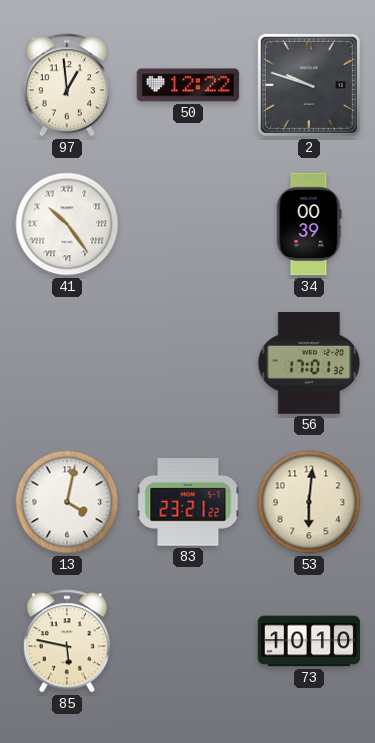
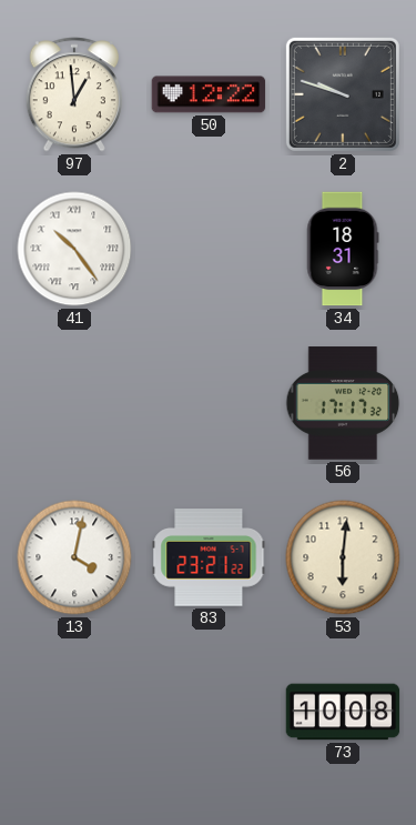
34: 00:39 -> 18:31 (343, 249)
56: 17:01 -> 17:17 (343, 403)
85: 5:47 -> none (67, 641)
73: 10:10 -> 10:08 (343, 712)
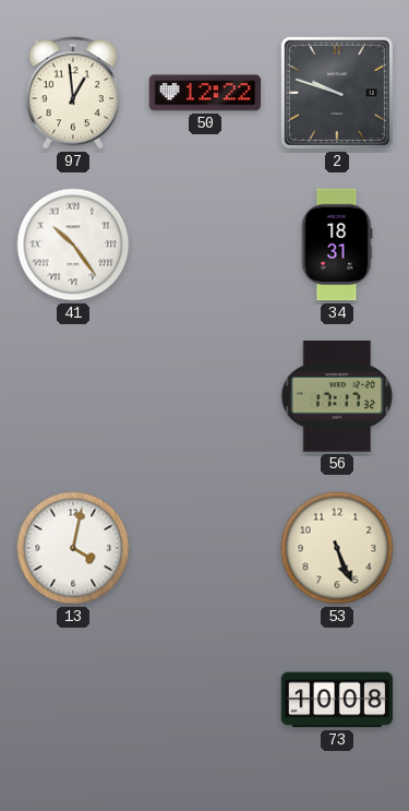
83: 23:21 -> none (209, 557)
53: 6:01 -> 5:26 (337, 548)
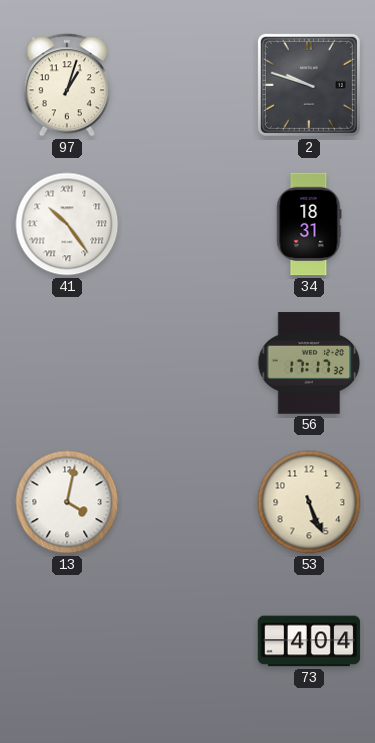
97: 12:59 -> 1:03 (67, 85)
50: 12:22 -> none (205, 93)
73: 10:08 -> 4:04 (309, 641)
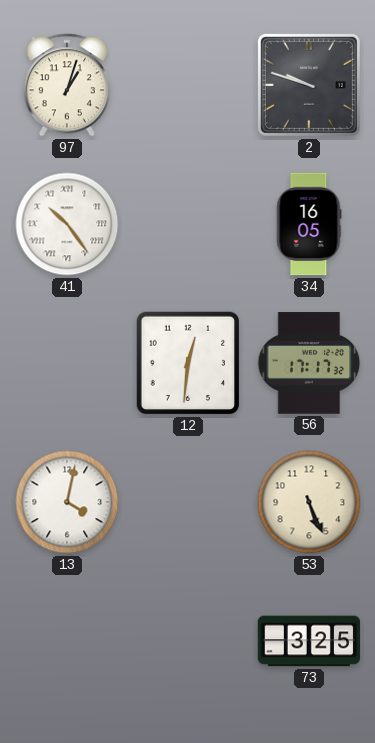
34: 18:31 -> 16:05 (309, 224)
12: none -> 12:31 (188, 363)
73: 4:04 -> 3:25 (309, 641)
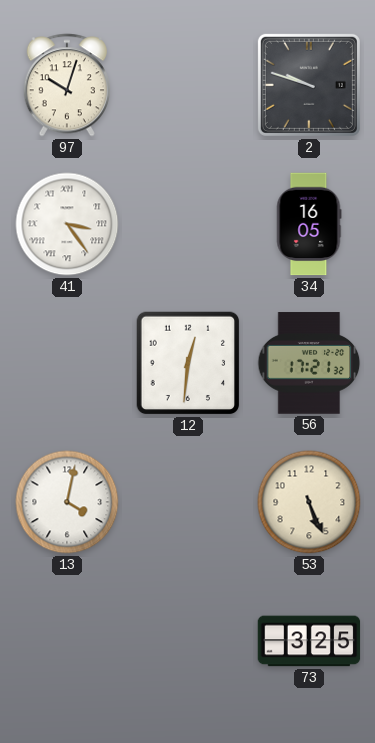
97: 1:03 -> 10:03 (67, 85)
41: 10:24 -> 3:24 (67, 224)
56: 17:17 -> 17:21 (309, 363)
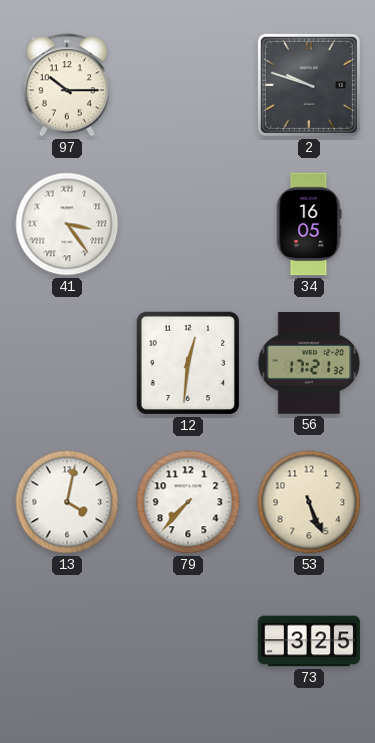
97: 10:03 -> 10:15 (67, 85)
79: none -> 7:37 (188, 502)
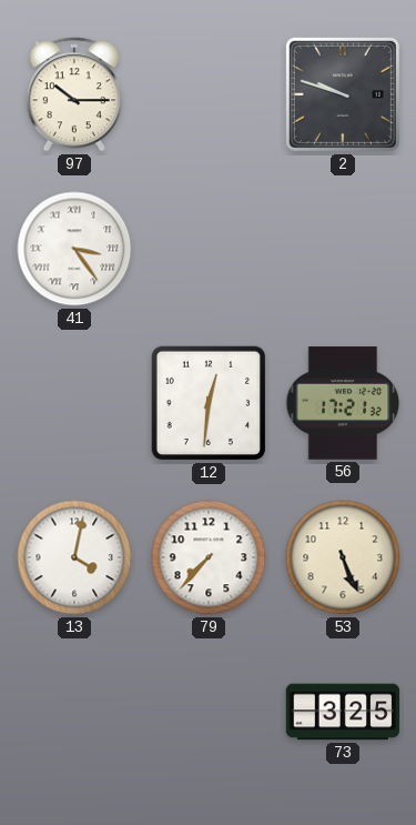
34: 16:05 -> none (309, 224)
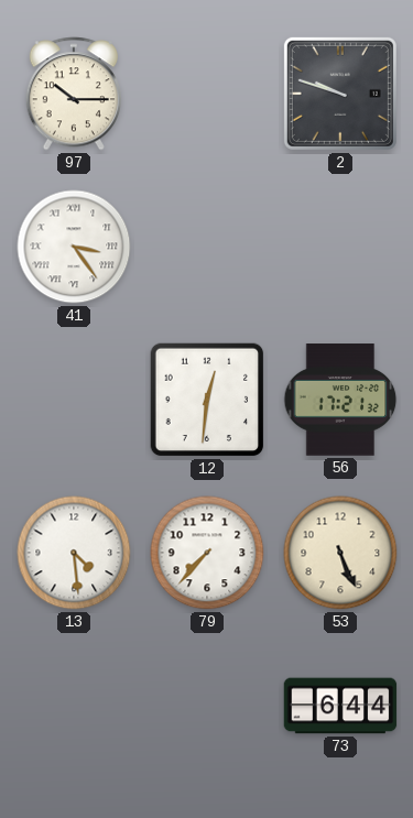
13: 4:02 -> 4:29 (74, 553)
73: 3:25 -> 6:44 (340, 706)
